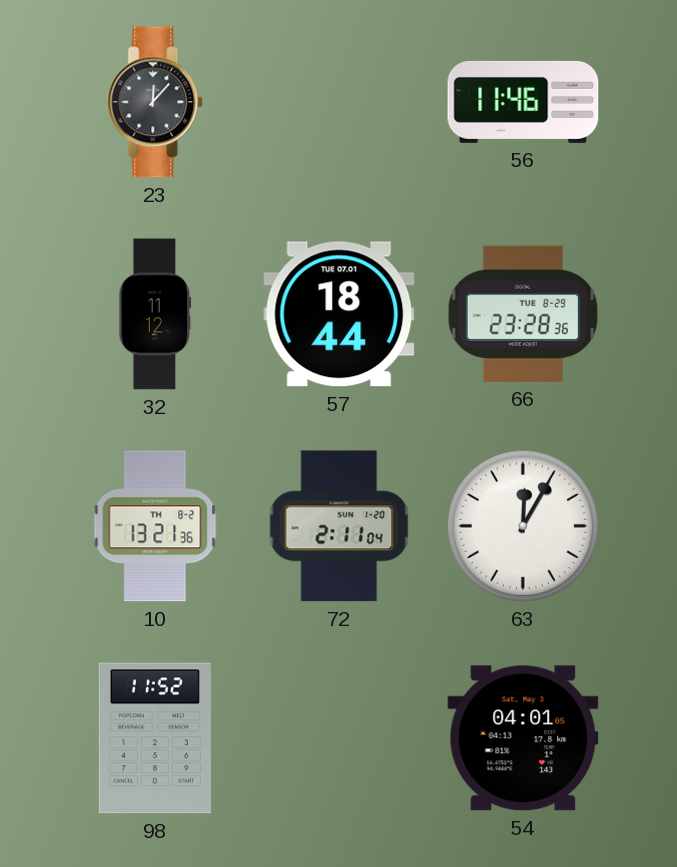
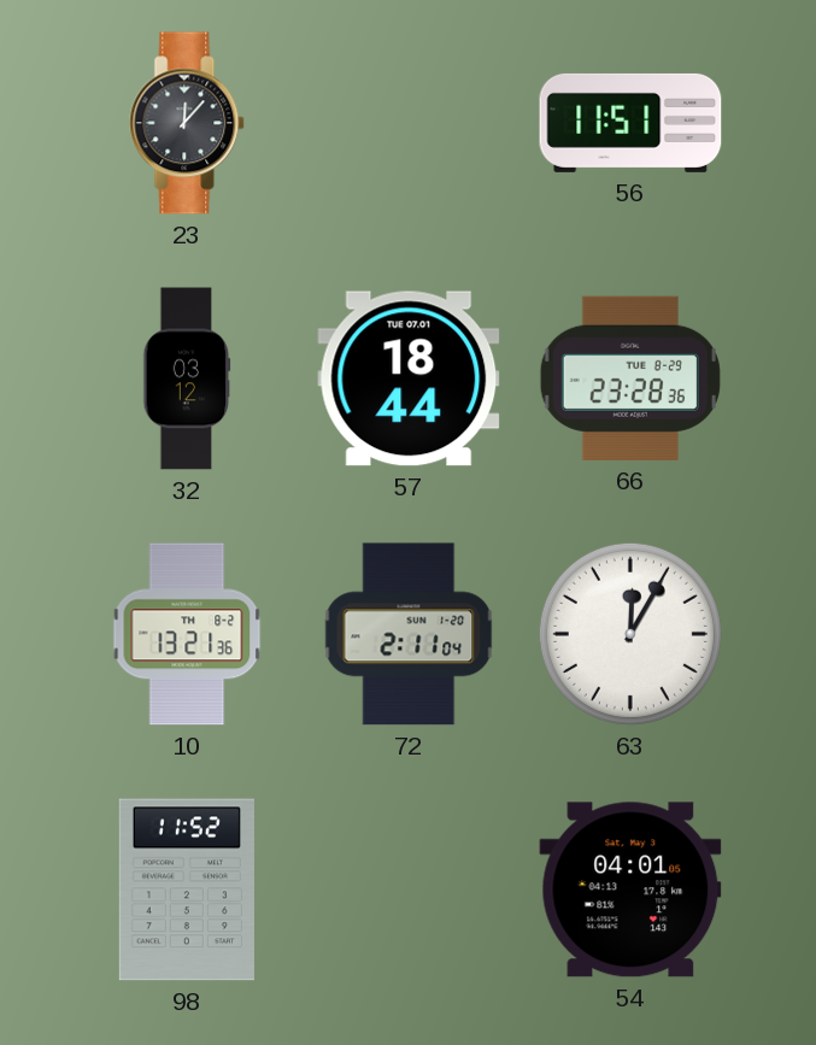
56: 11:46 -> 11:51 (630, 123)
32: 11:12 -> 03:12 (187, 378)
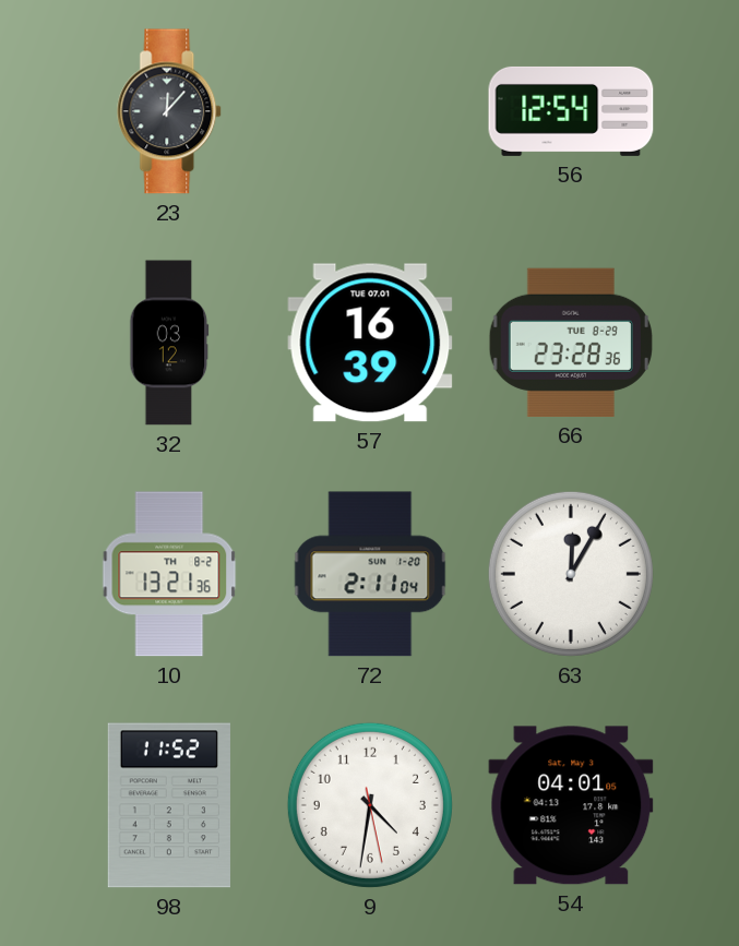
56: 11:51 -> 12:54 (571, 111)
57: 18:44 -> 16:39 (370, 343)
9: none -> 4:31 (370, 805)
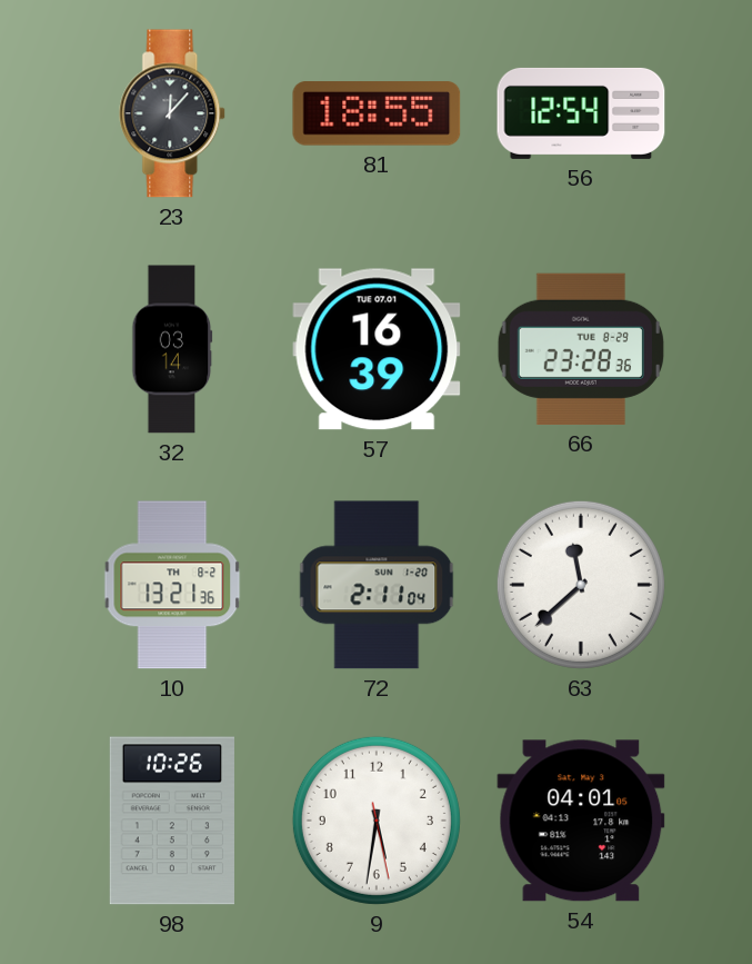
81: none -> 18:55 (377, 113)
32: 03:12 -> 03:14 (172, 349)
63: 12:05 -> 11:38 (581, 585)
98: 11:52 -> 10:26 (172, 821)
9: 4:31 -> 5:31 (377, 821)
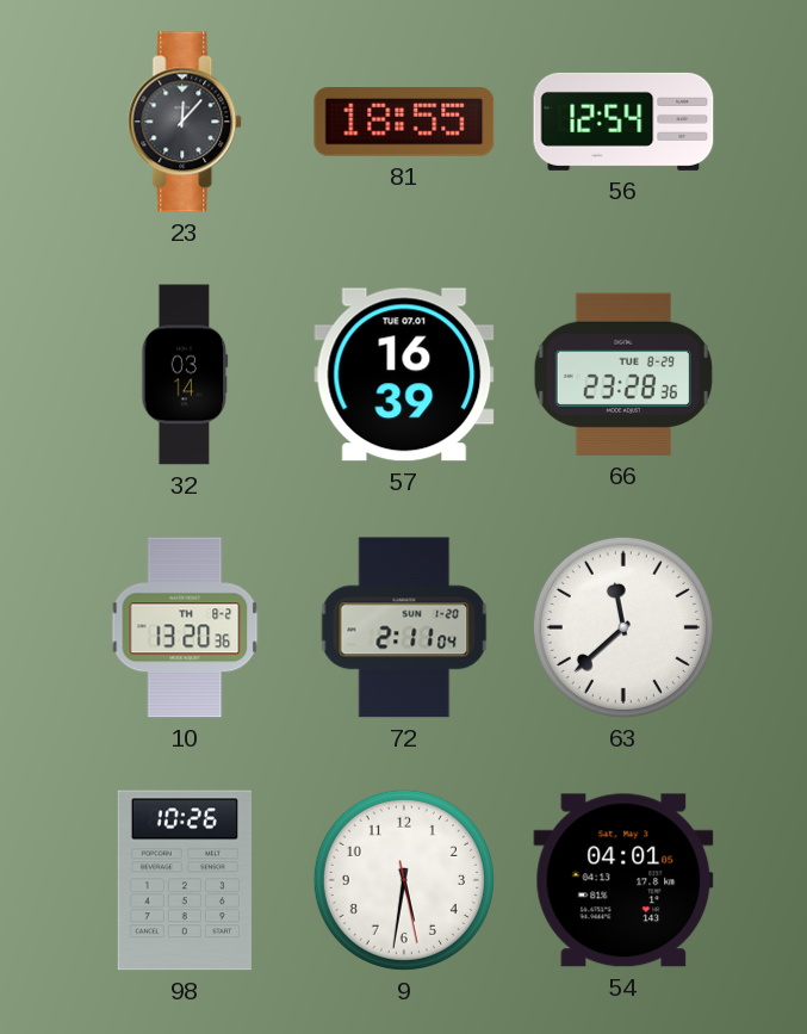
10: 13:21 -> 13:20 (185, 627)
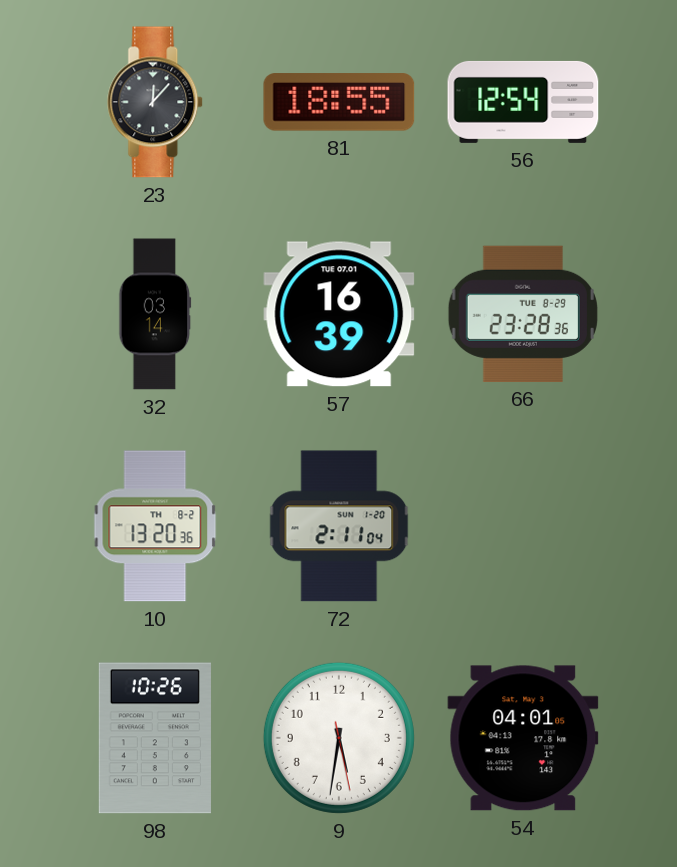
63: 11:38 -> none (623, 627)
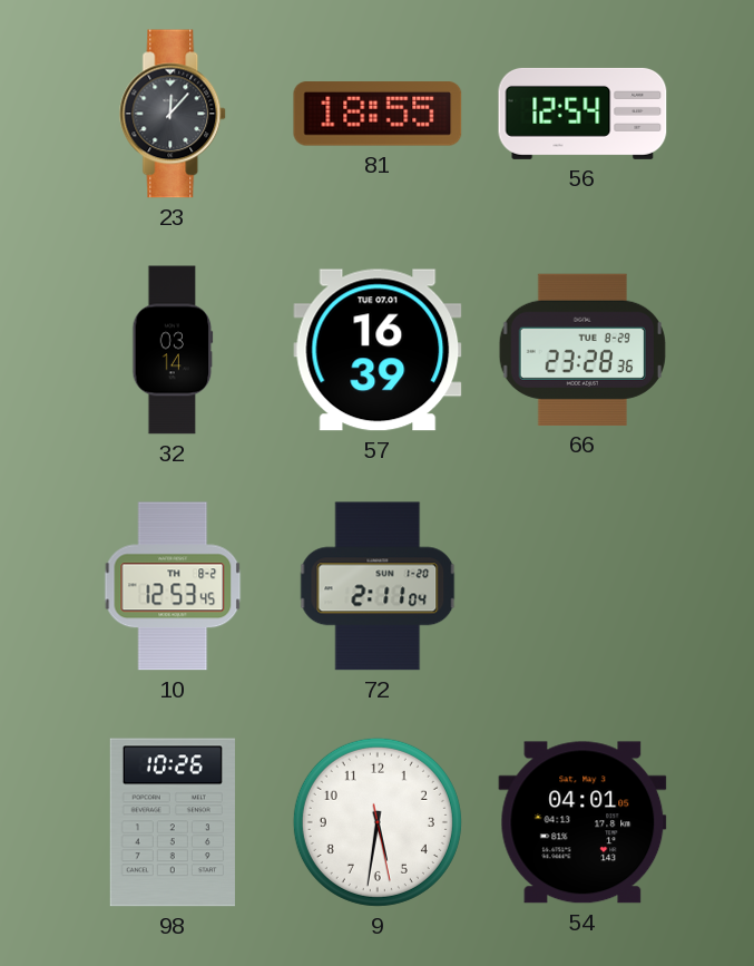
10: 13:20 -> 12:53 (173, 586)
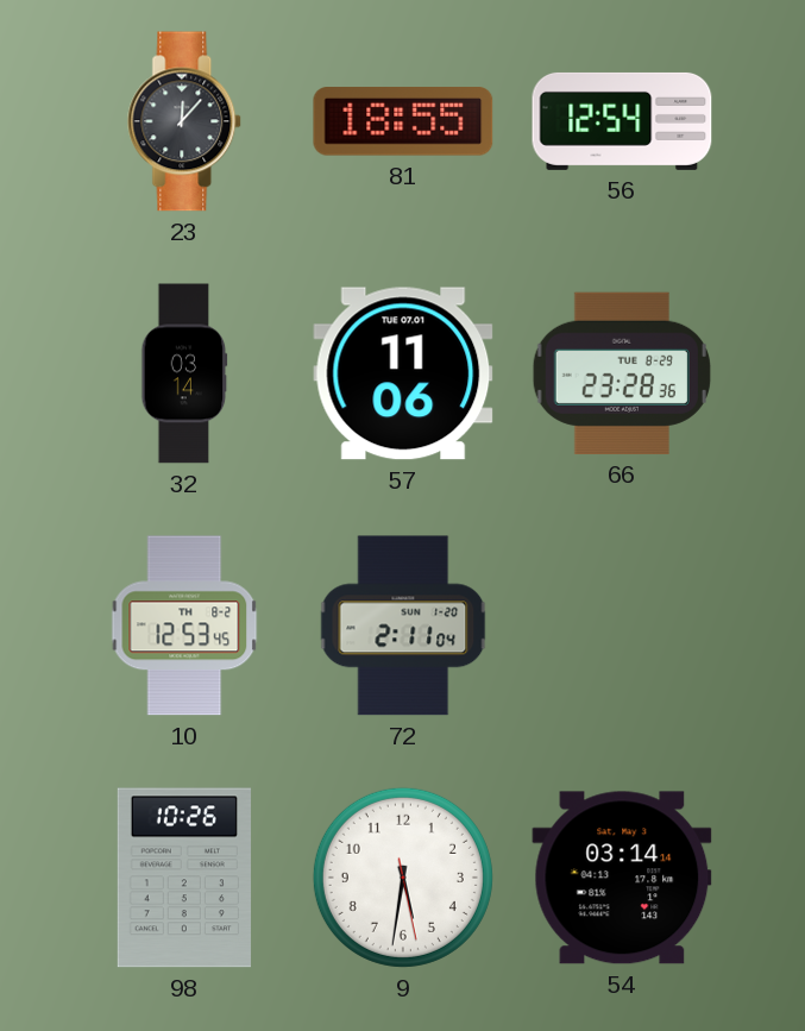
57: 16:39 -> 11:06 (403, 373)
54: 04:01 -> 03:14 (622, 878)
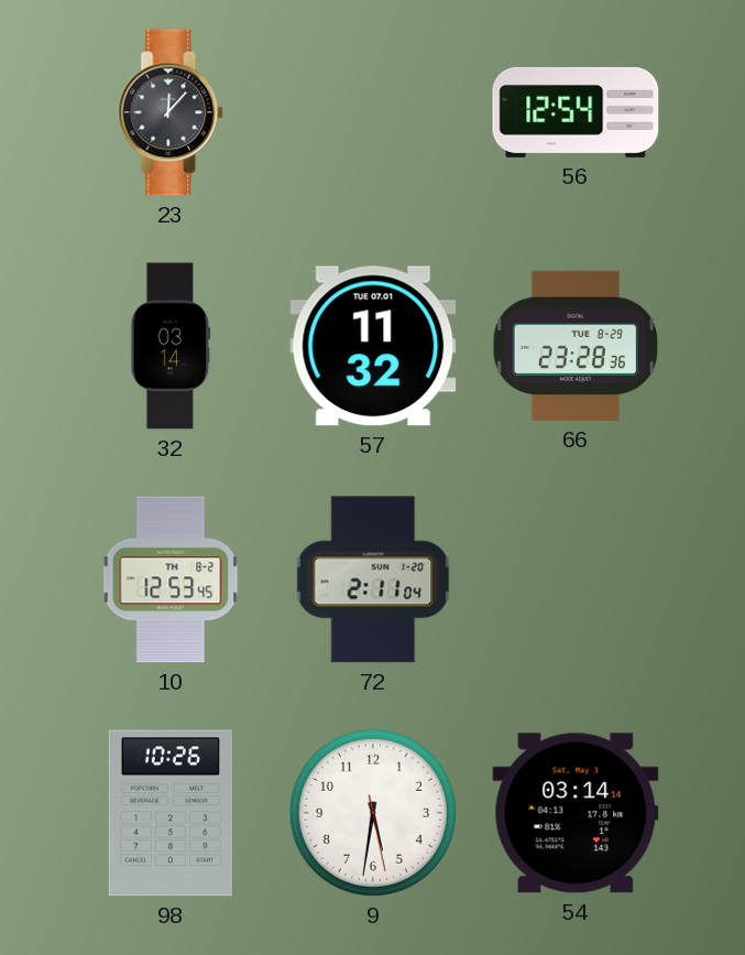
81: 18:55 -> none (403, 121)
57: 11:06 -> 11:32 (373, 346)
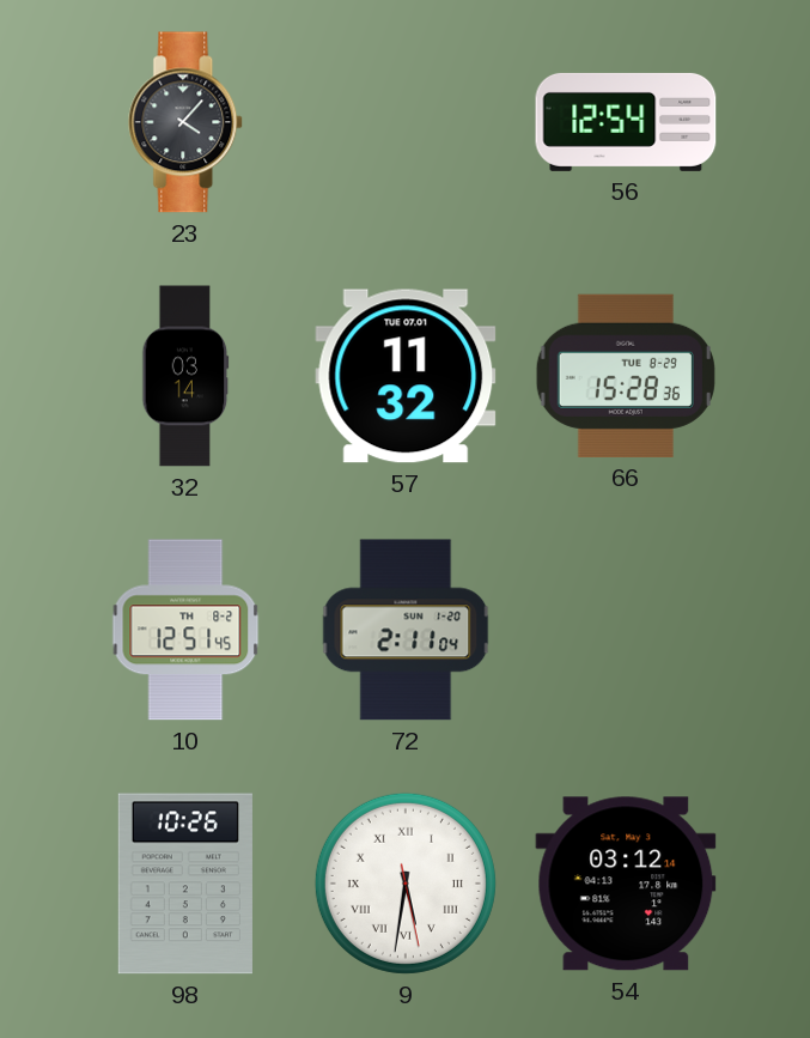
23: 12:07 -> 4:07 (187, 122)
66: 23:28 -> 15:28 (626, 376)
10: 12:53 -> 12:51 (185, 630)
9 numerals: Arabic -> Roman (406, 884)
54: 03:14 -> 03:12 (626, 884)
